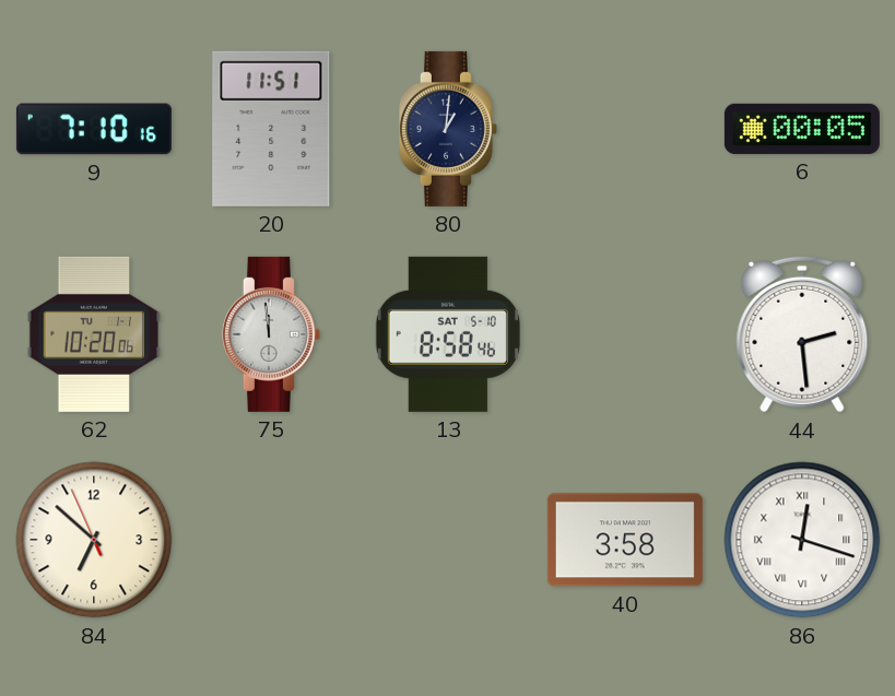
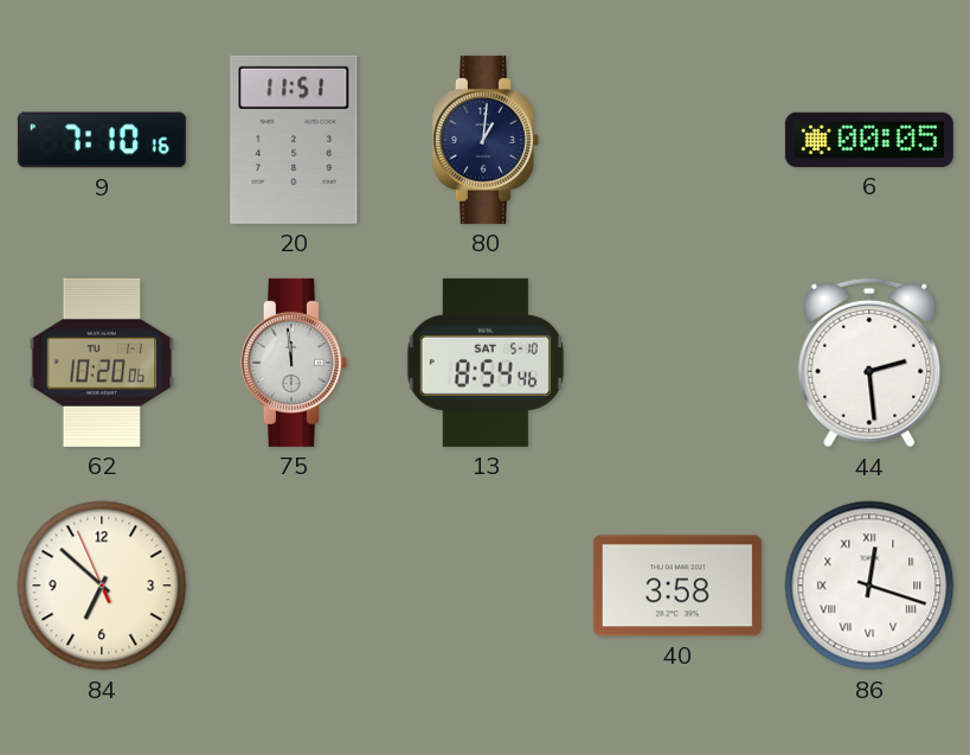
13: 8:58 -> 8:54 (486, 363)
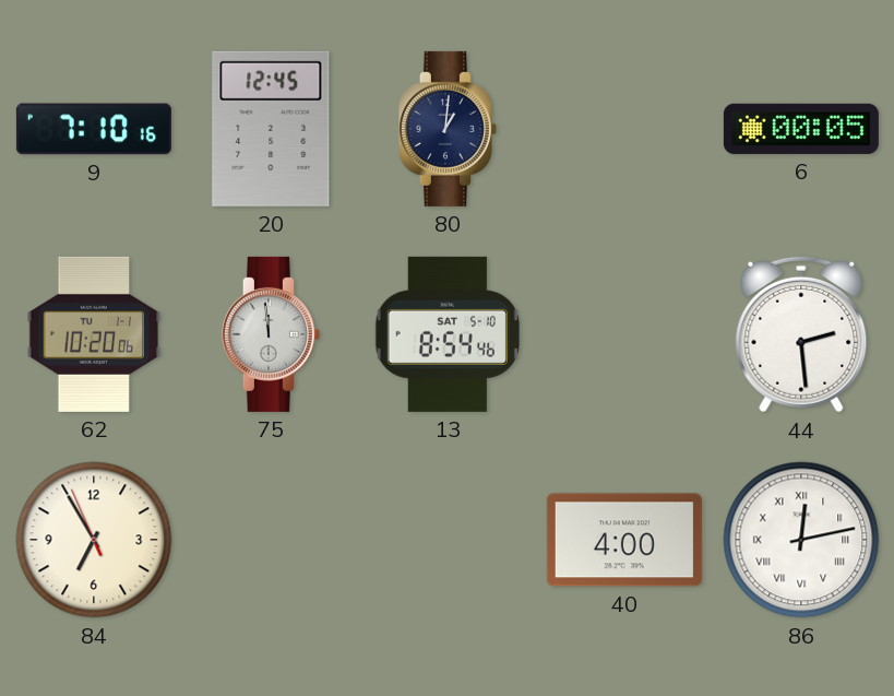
20: 11:51 -> 12:45 (271, 129)
84: 6:51 -> 6:54 (94, 540)
40: 3:58 -> 4:00 (624, 540)
86: 12:18 -> 12:13 (801, 540)
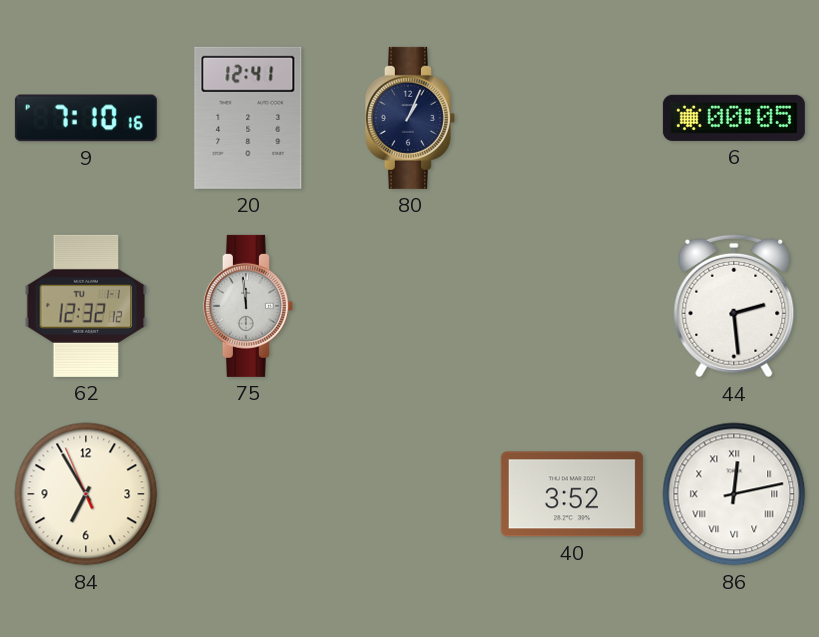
20: 12:45 -> 12:41 (248, 118)
80: 1:01 -> 1:04 (410, 118)
62: 10:20 -> 12:32 (86, 306)
13: 8:54 -> none (448, 334)
40: 4:00 -> 3:52 (572, 494)
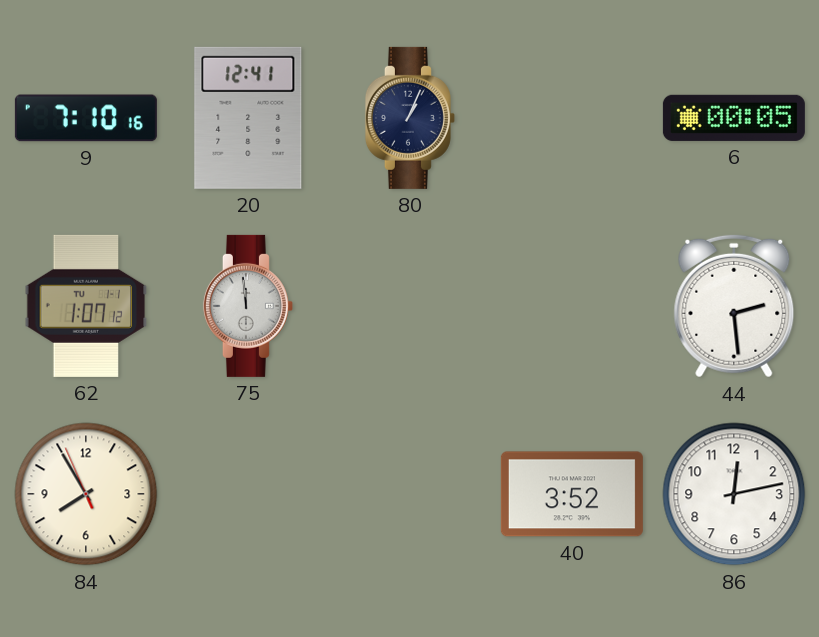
62: 12:32 -> 1:07 (86, 306)
84: 6:54 -> 7:54 (86, 494)
86 numerals: Roman -> Arabic (734, 494)
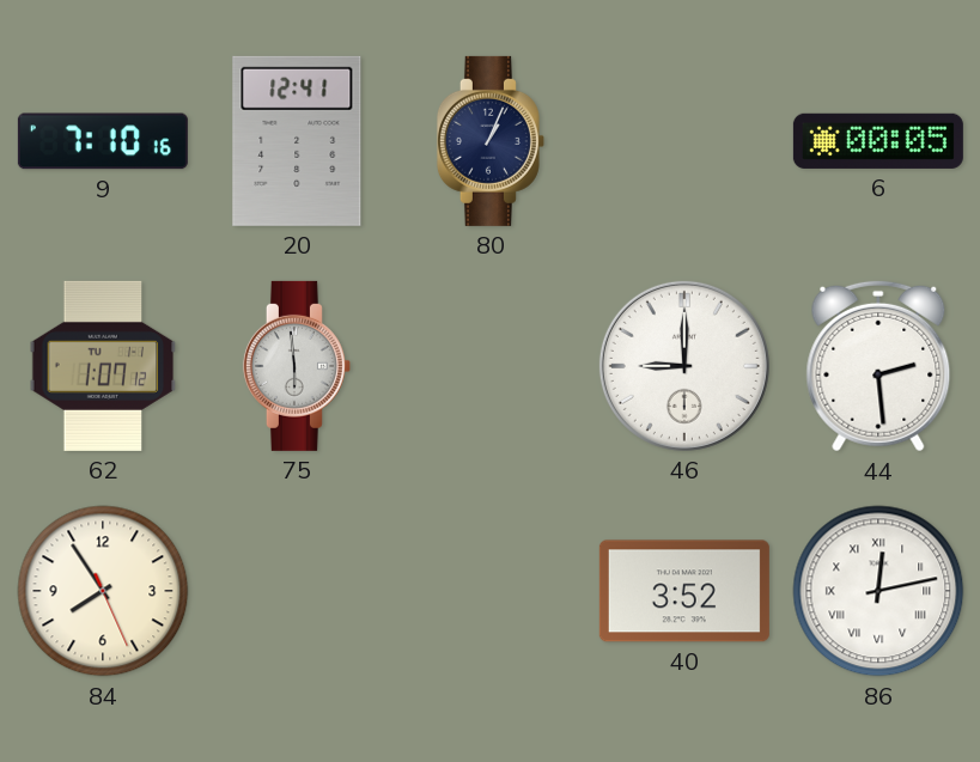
75: 11:59 -> 5:59 (297, 366)
46: none -> 9:00 (684, 366)
84: 7:54:56 -> 7:54:26 (103, 591)
86 numerals: Arabic -> Roman (878, 591)
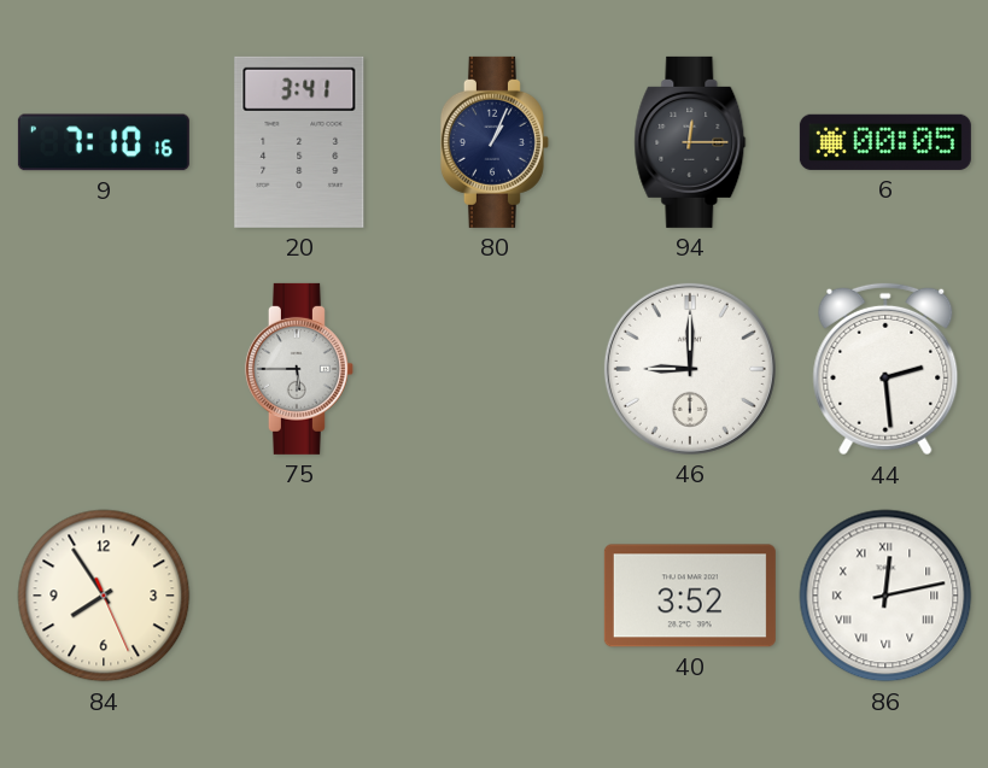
20: 12:41 -> 3:41 (299, 142)
94: none -> 12:15 (690, 142)
62: 1:07 -> none (103, 366)
75: 5:59 -> 5:45 (299, 369)
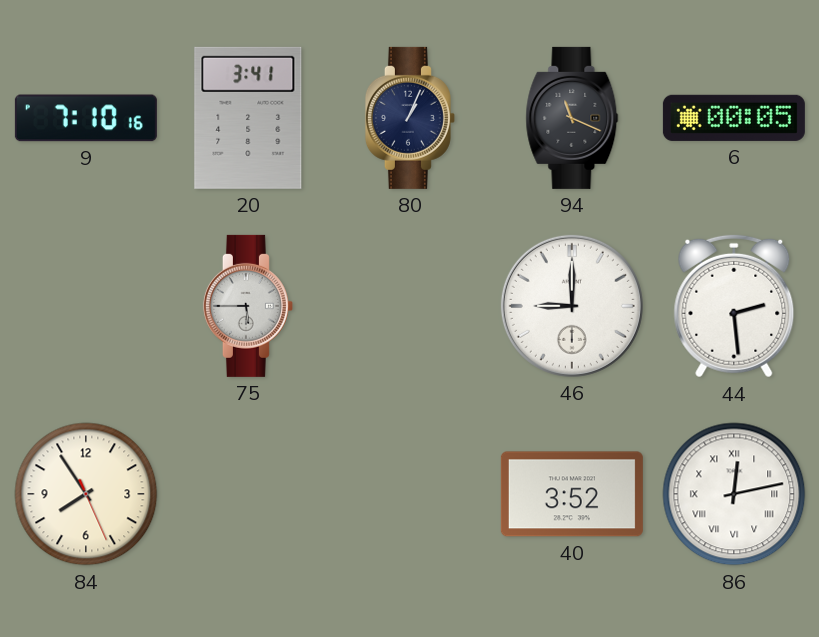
94: 12:15 -> 11:19 (572, 118)
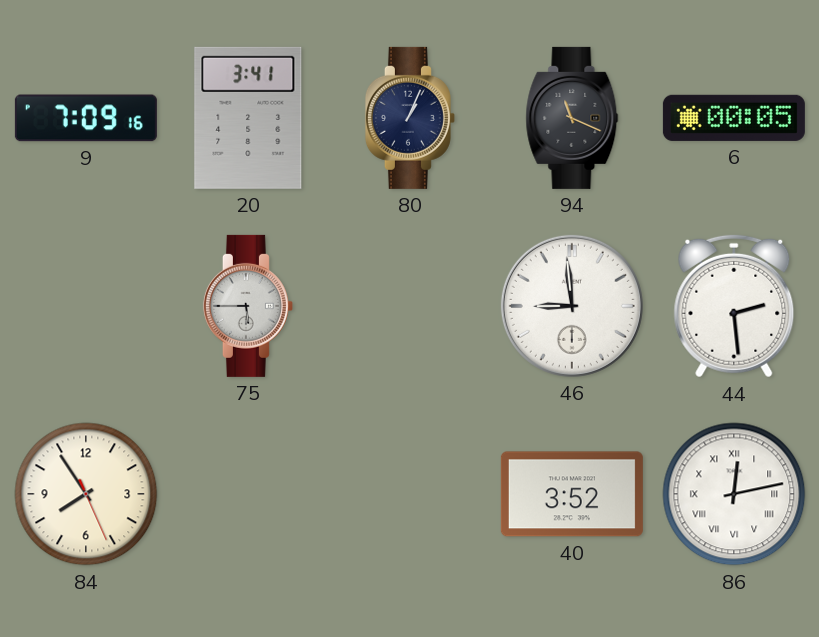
9: 7:10 -> 7:09 (86, 118)
46: 9:00 -> 8:59 (572, 306)
